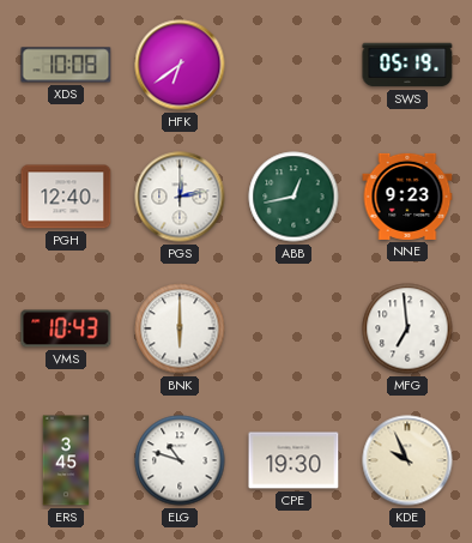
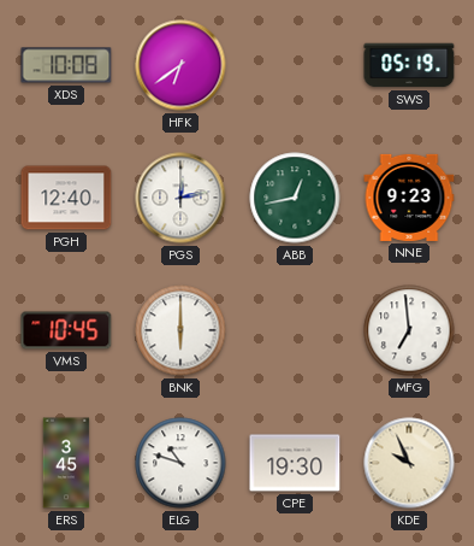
VMS: 10:43 -> 10:45 (66, 330)
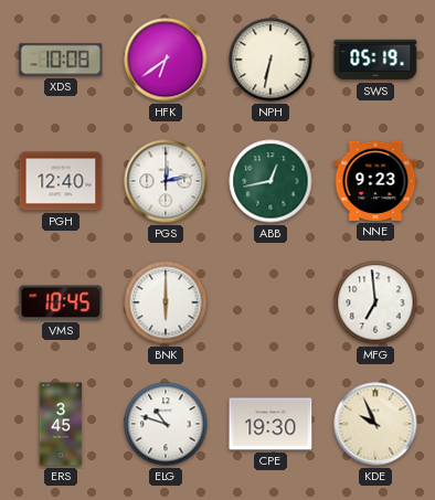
NPH: none -> 6:32 (270, 60)
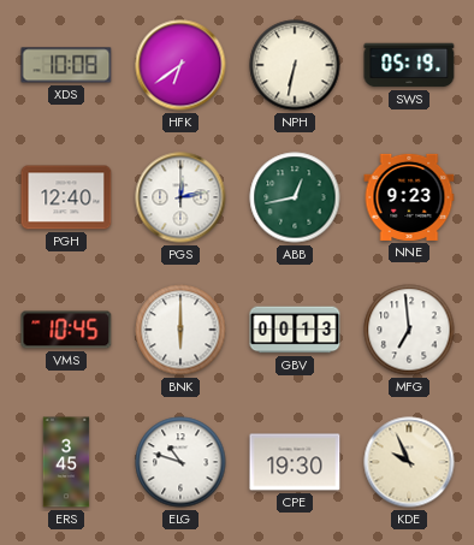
GBV: none -> 00:13 (295, 330)
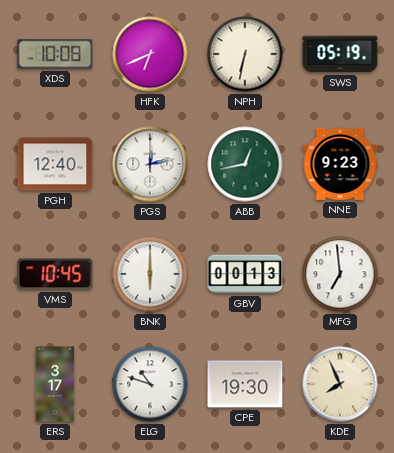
HFK: 6:39 -> 6:41 (150, 54)
ERS: 3:45 -> 3:17 (55, 384)
KDE: 9:56 -> 7:56 (340, 384)
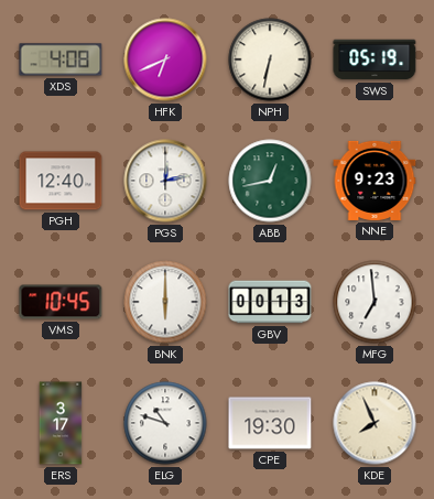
XDS: 10:08 -> 4:08 (61, 59)
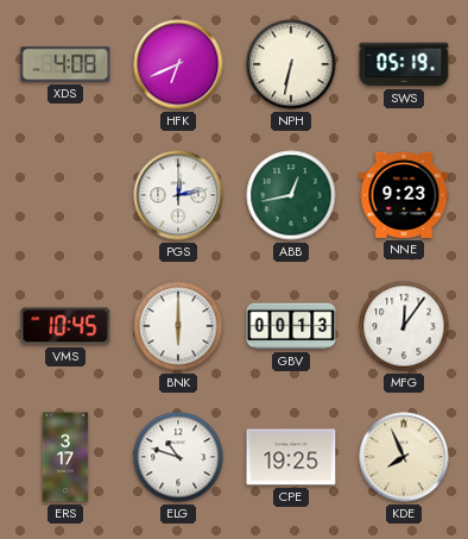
PGH: 12:40 -> none (61, 181)
MFG: 6:59 -> 12:06 (404, 326)
CPE: 19:30 -> 19:25 (291, 457)
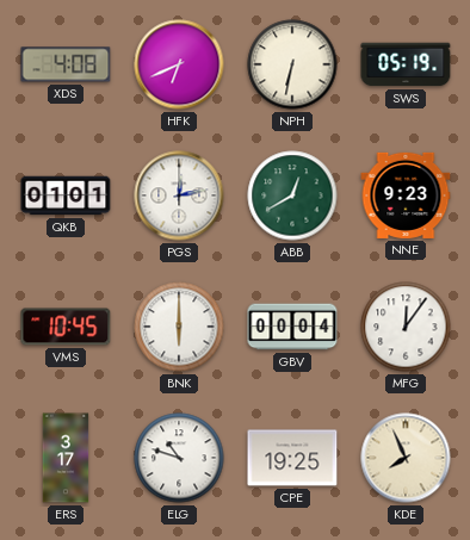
QKB: none -> 01:01 (66, 195)
ABB: 12:43 -> 12:40 (292, 195)
GBV: 00:13 -> 00:04 (292, 327)
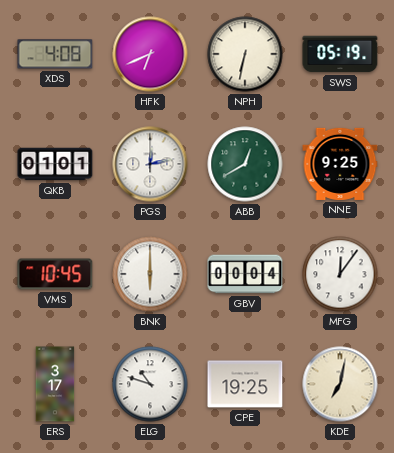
NNE: 9:23 -> 9:25 (340, 164)
KDE: 7:56 -> 7:02 (340, 384)
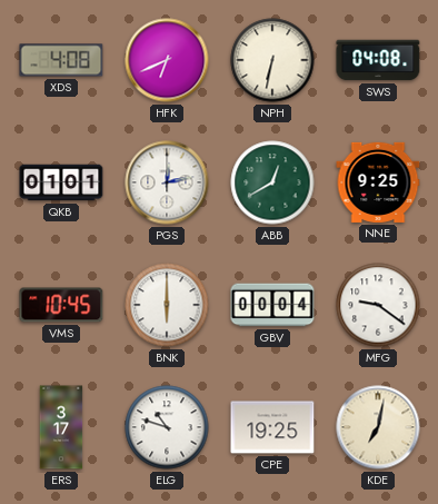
SWS: 05:19 -> 04:08 (378, 60)
MFG: 12:06 -> 9:21 (378, 305)
